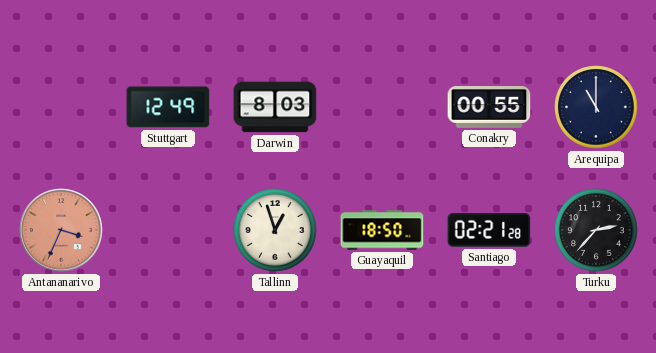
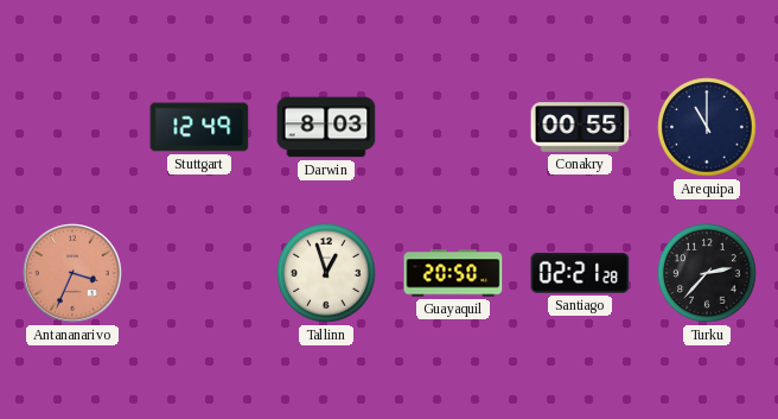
Guayaquil: 18:50 -> 20:50 (453, 273)
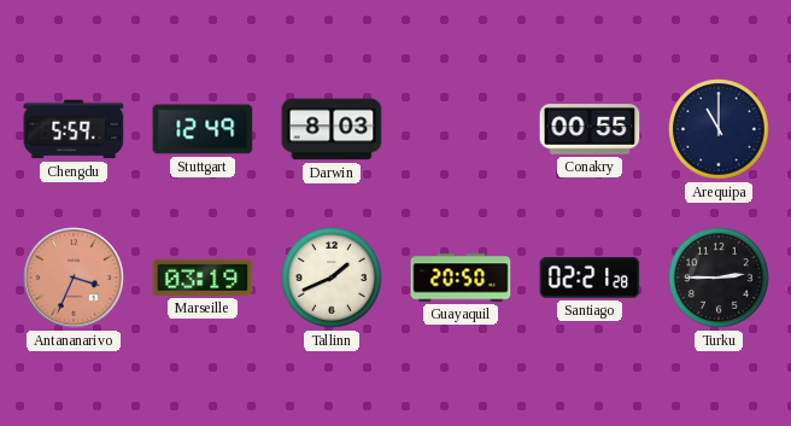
Chengdu: none -> 5:59 (74, 129)
Marseille: none -> 03:19 (203, 278)
Tallinn: 12:57 -> 1:41 (332, 278)
Turku: 2:37 -> 2:45 (719, 278)
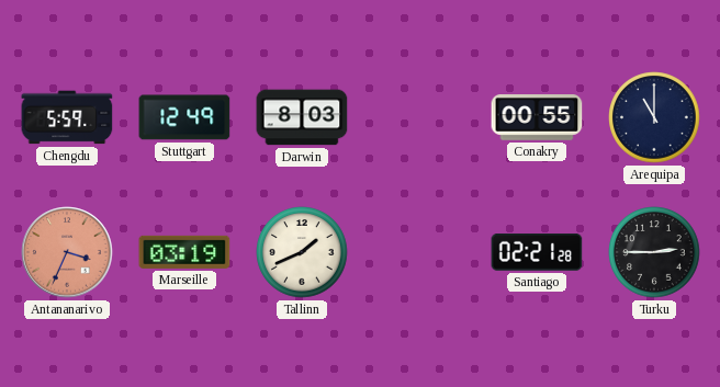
Guayaquil: 20:50 -> none (461, 278)
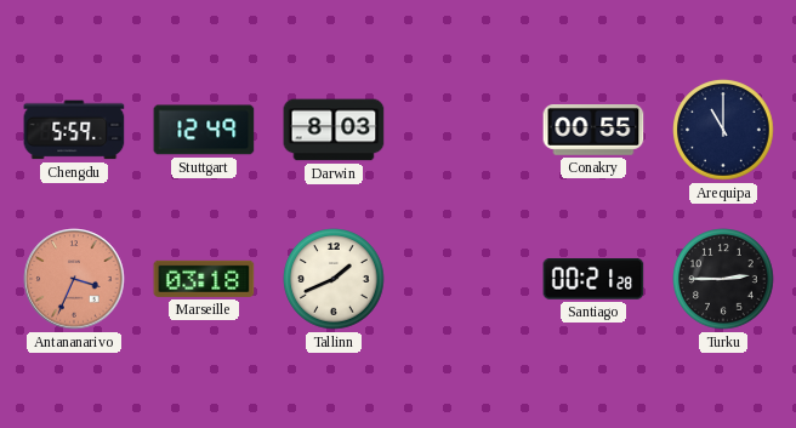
Marseille: 03:19 -> 03:18 (204, 279)
Santiago: 02:21 -> 00:21 (593, 280)
